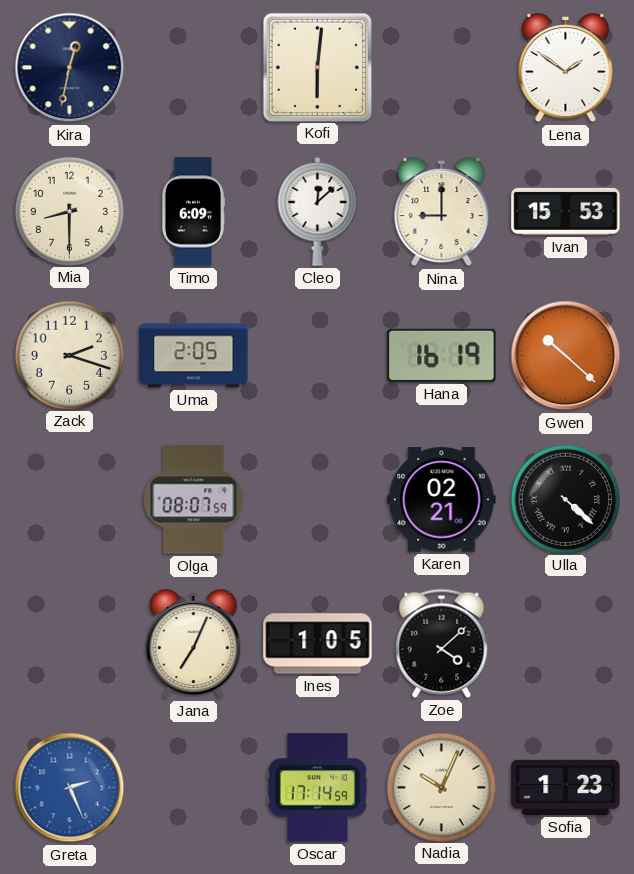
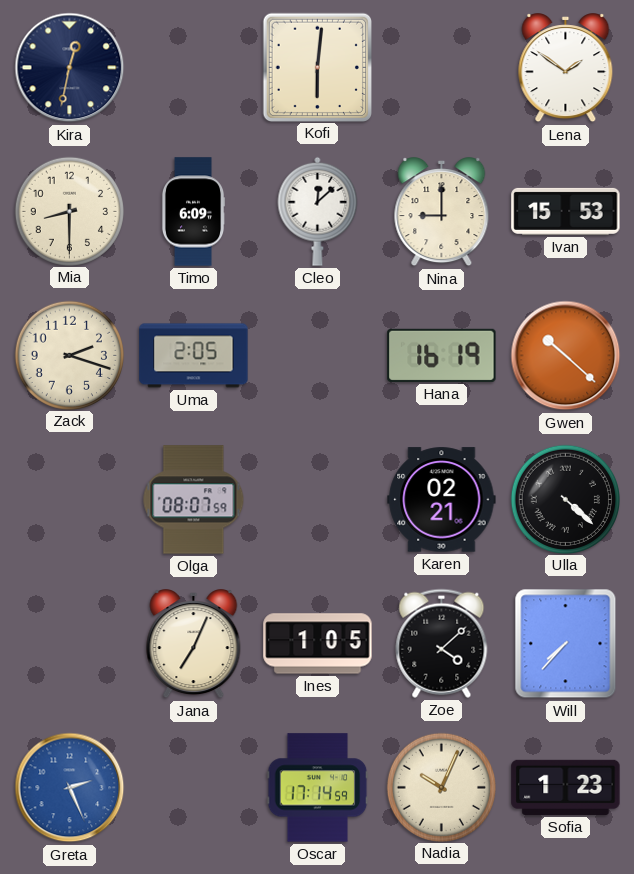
Will: none -> 7:37 (566, 644)
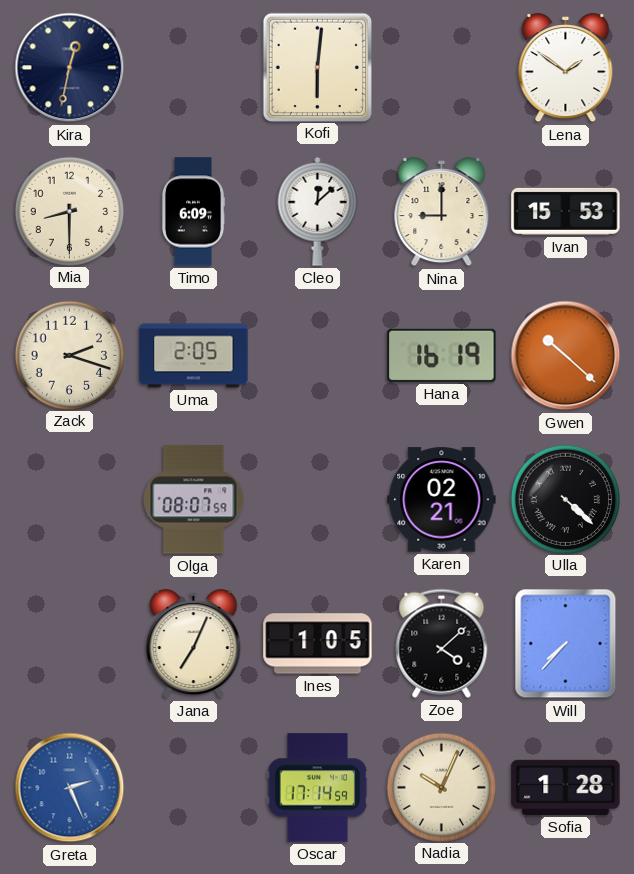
Sofia: 1:23 -> 1:28 (566, 787)
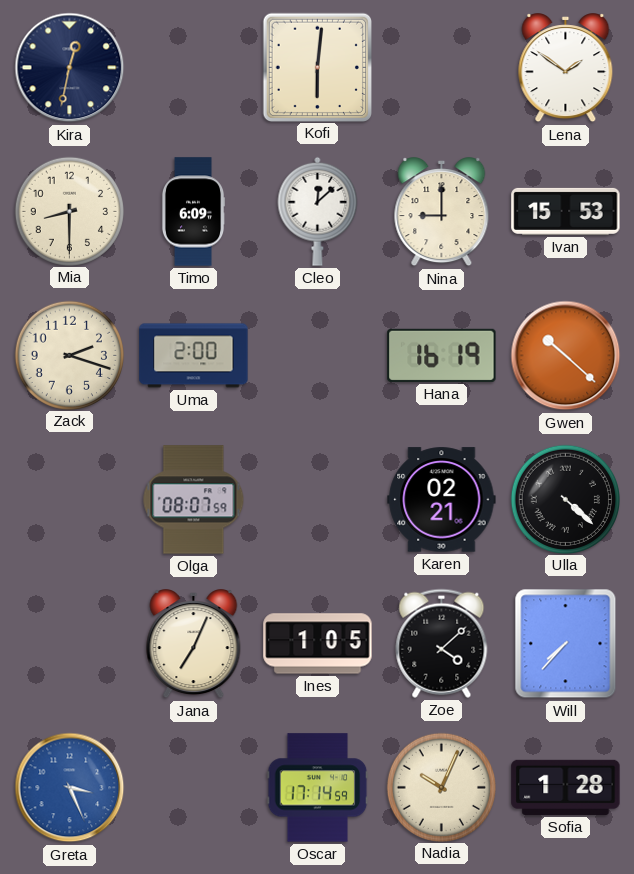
Uma: 2:05 -> 2:00 (194, 356)
Greta: 2:26 -> 3:26 (70, 788)
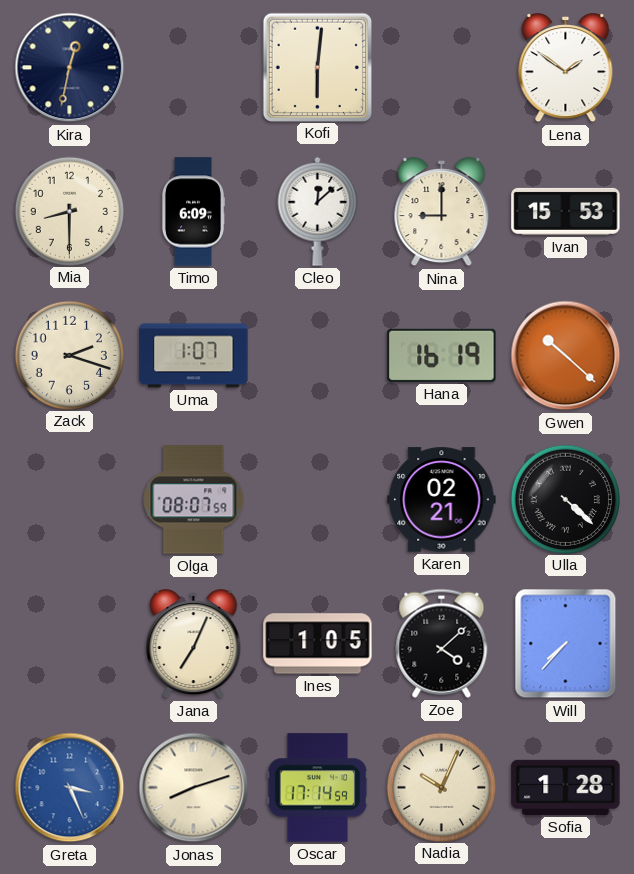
Uma: 2:00 -> 1:07 (194, 356)
Jonas: none -> 8:12 (194, 788)
